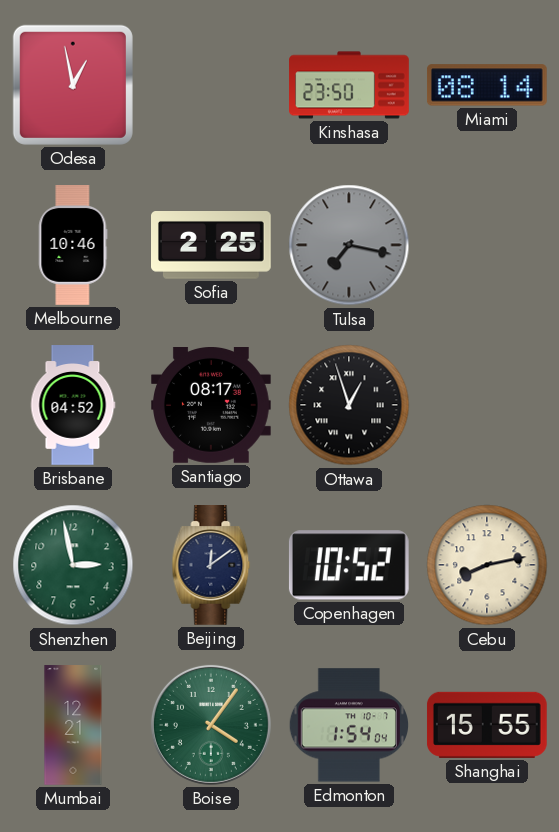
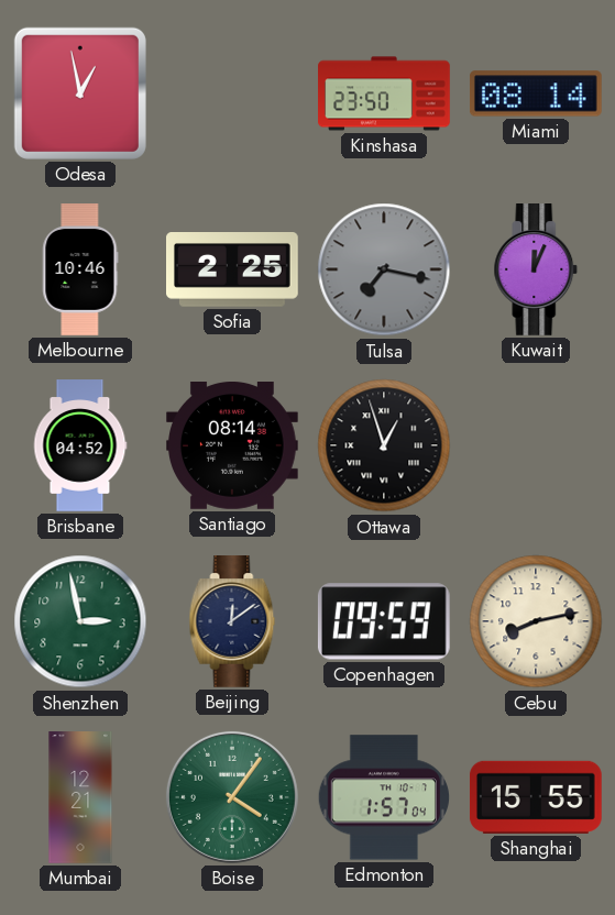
Kuwait: none -> 12:04 (536, 271)
Santiago: 08:17 -> 08:14 (233, 447)
Copenhagen: 10:52 -> 09:59 (384, 621)
Edmonton: 1:54 -> 1:57 (383, 797)
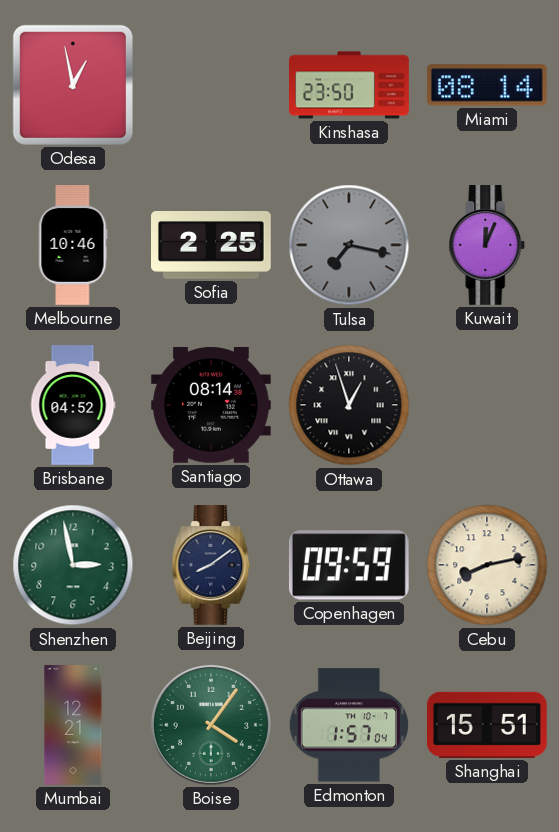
Beijing: 12:09 -> 8:09 (211, 566)
Shanghai: 15:55 -> 15:51 (487, 725)
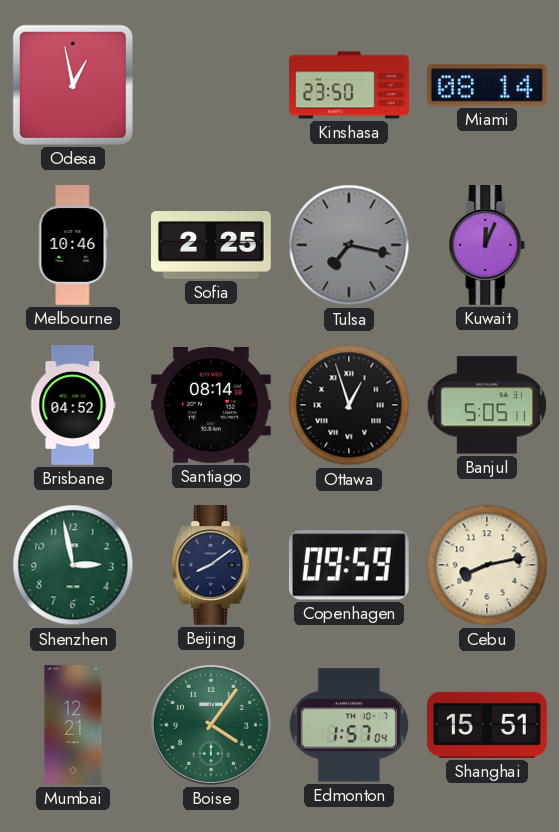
Banjul: none -> 5:05 (486, 405)
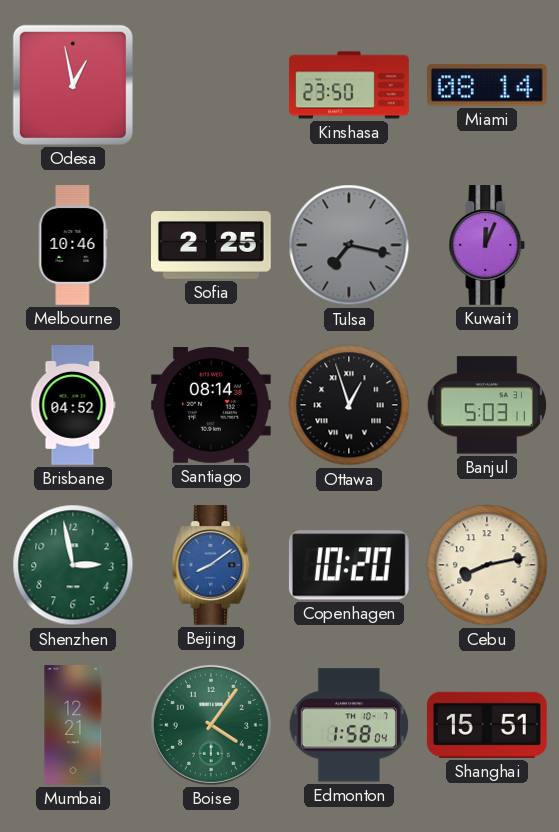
Banjul: 5:05 -> 5:03 (486, 405)
Beijing dial: navy -> blue (211, 566)
Copenhagen: 09:59 -> 10:20 (349, 565)
Edmonton: 1:57 -> 1:58 (348, 725)
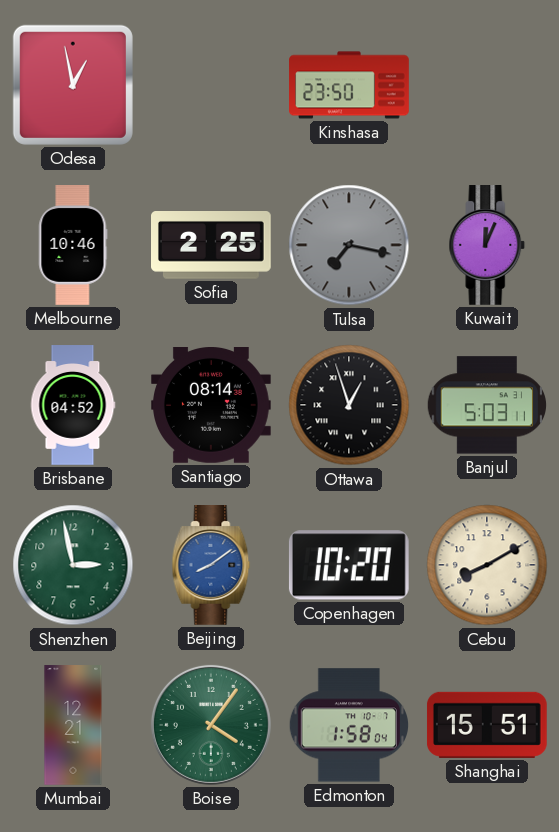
Miami: 08:14 -> none (487, 85)
Cebu: 8:13 -> 8:10 (487, 565)
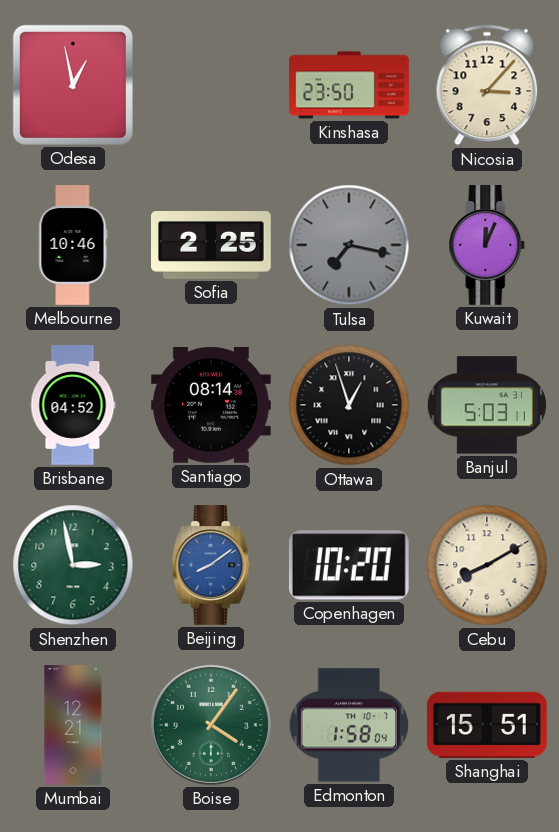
Nicosia: none -> 3:07 (487, 85)
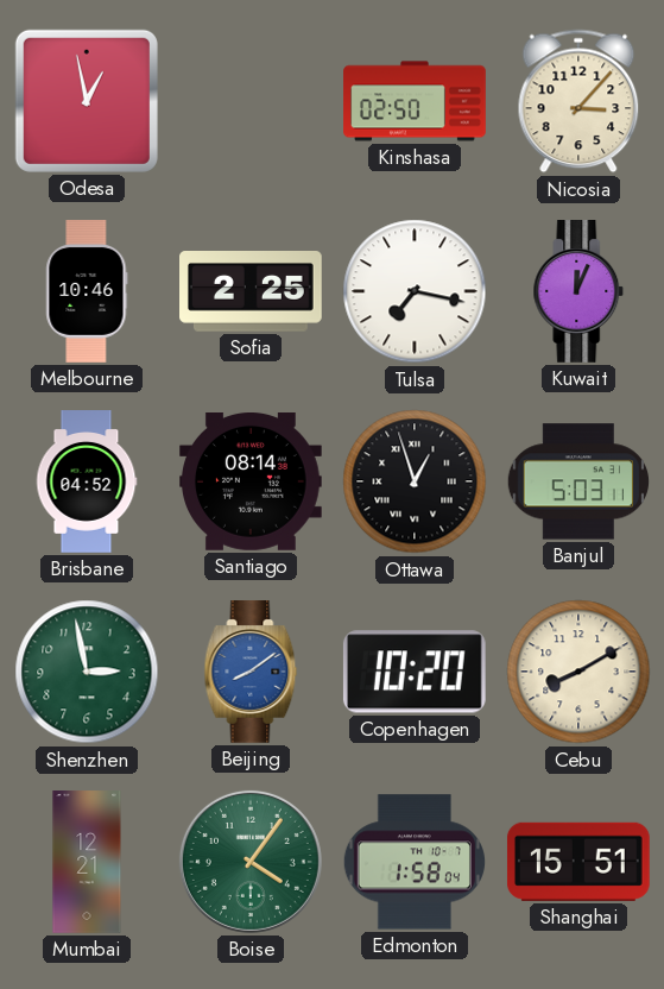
Kinshasa: 23:50 -> 02:50 (415, 101)
Tulsa dial: grey -> white (415, 291)
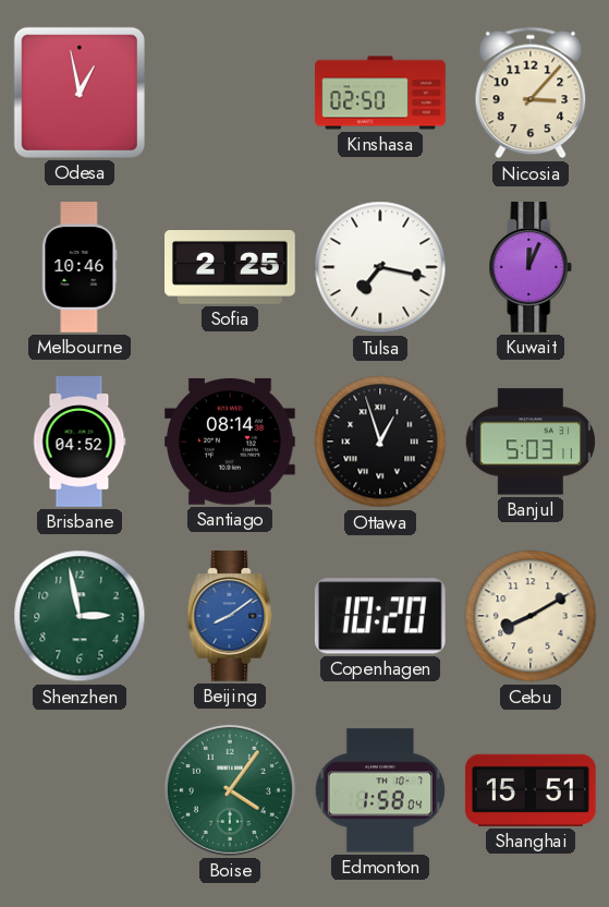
Mumbai: 12:21 -> none (87, 862)
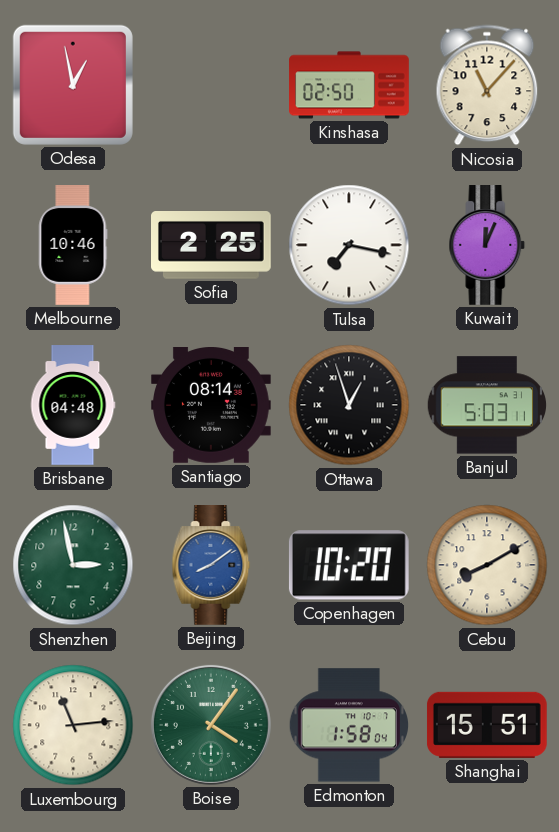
Nicosia: 3:07 -> 11:07 (487, 85)
Brisbane: 04:52 -> 04:48 (73, 405)
Luxembourg: none -> 11:14 (73, 725)
